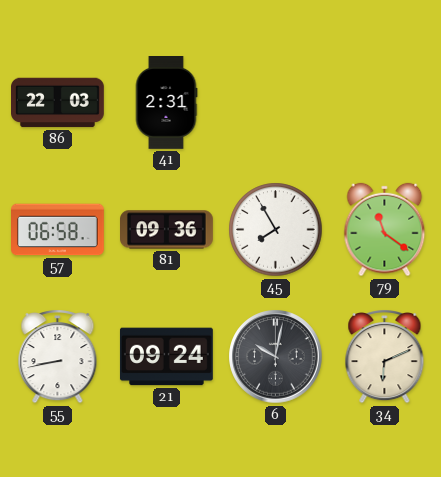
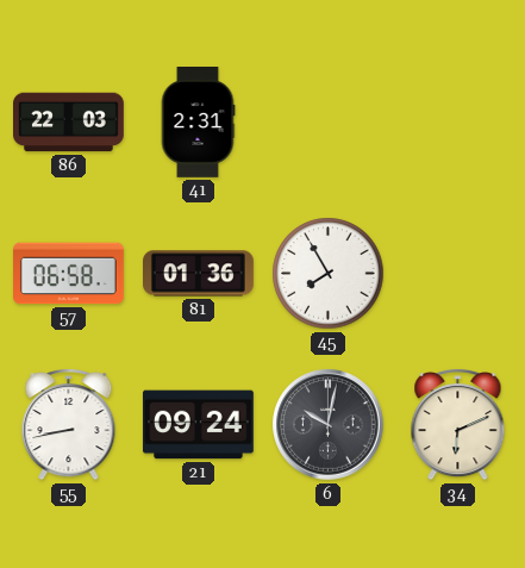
81: 09:36 -> 01:36 (199, 274)
79: 11:21 -> none (385, 230)
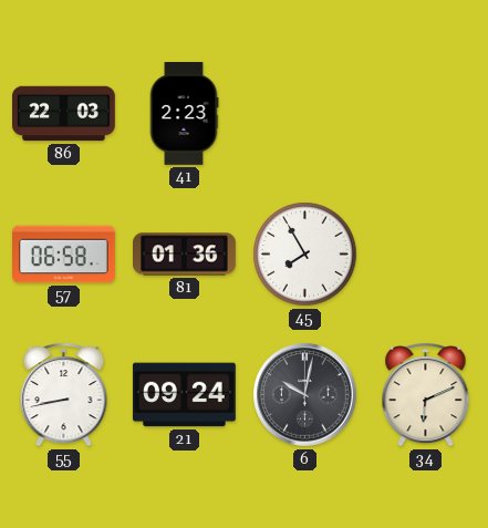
41: 2:31 -> 2:23 (184, 114)
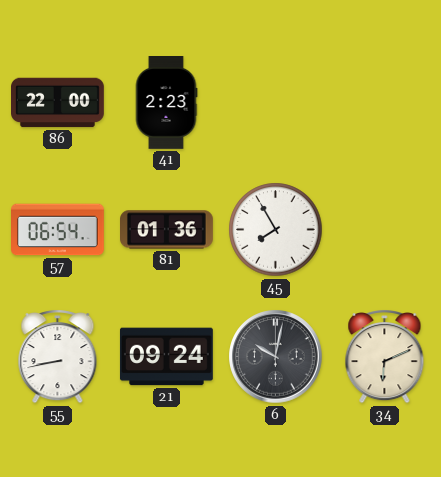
86: 22:03 -> 22:00 (58, 103)
57: 06:58 -> 06:54 (58, 230)
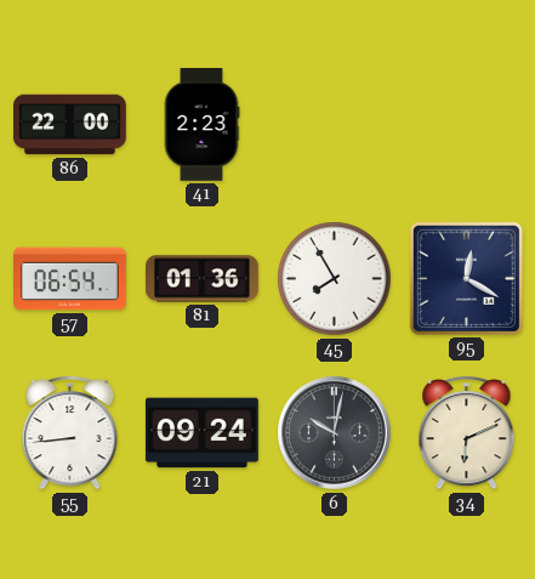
95: none -> 12:20 (466, 278)
55: 8:43 -> 8:44 (70, 432)
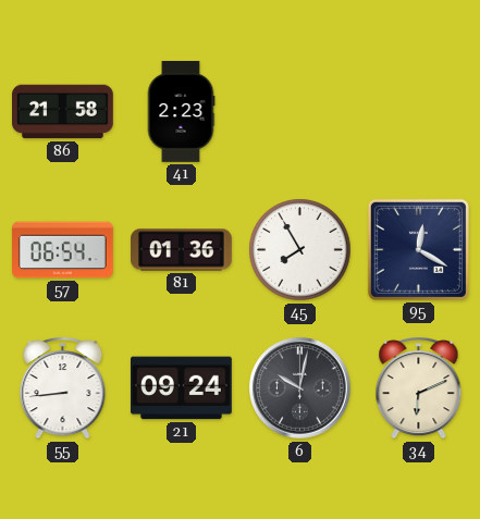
86: 22:00 -> 21:58 (63, 112)
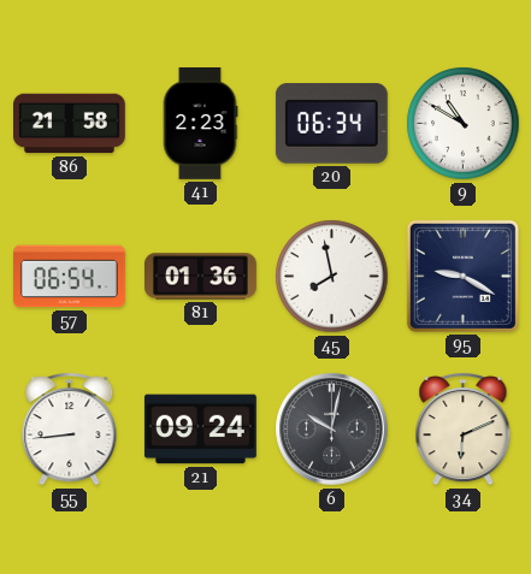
20: none -> 06:34 (331, 124)
9: none -> 10:50 (464, 124)
45: 7:55 -> 7:58 (332, 277)
95: 12:20 -> 9:20 (462, 276)
